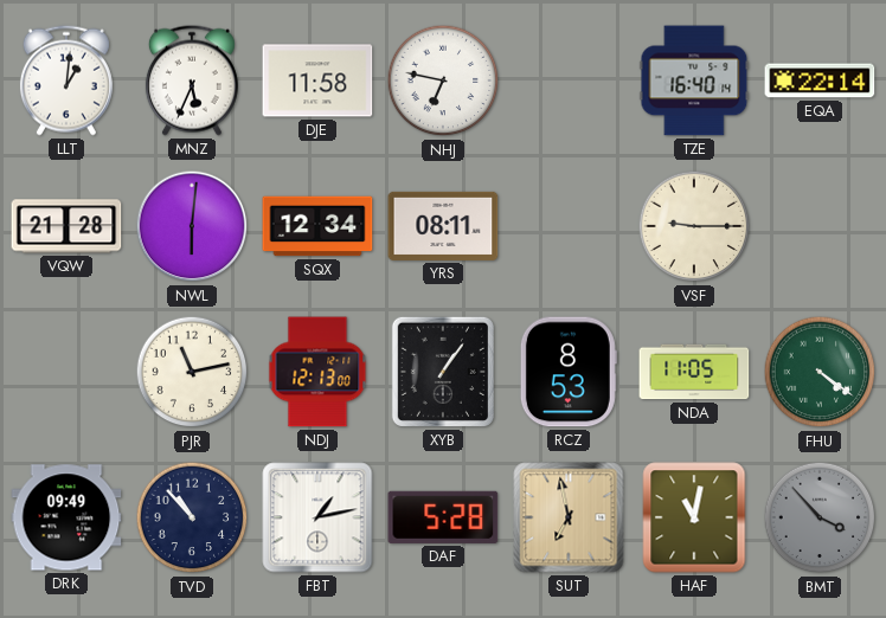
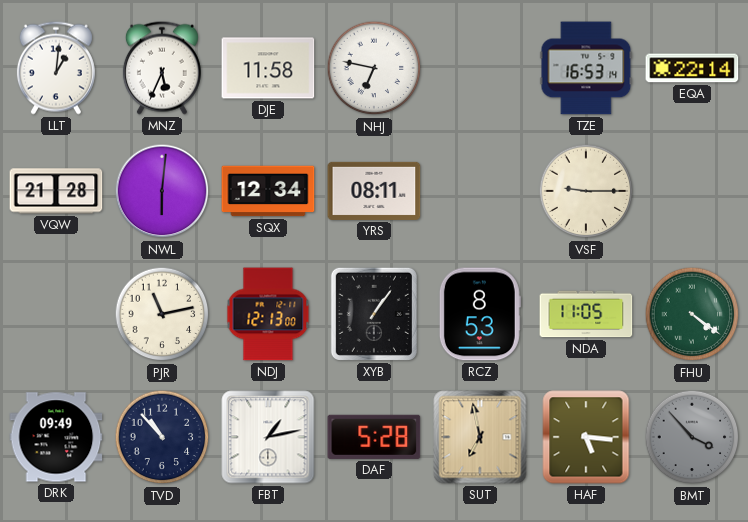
TZE: 16:40 -> 16:53 (586, 68)
HAF: 11:02 -> 5:16 (586, 437)
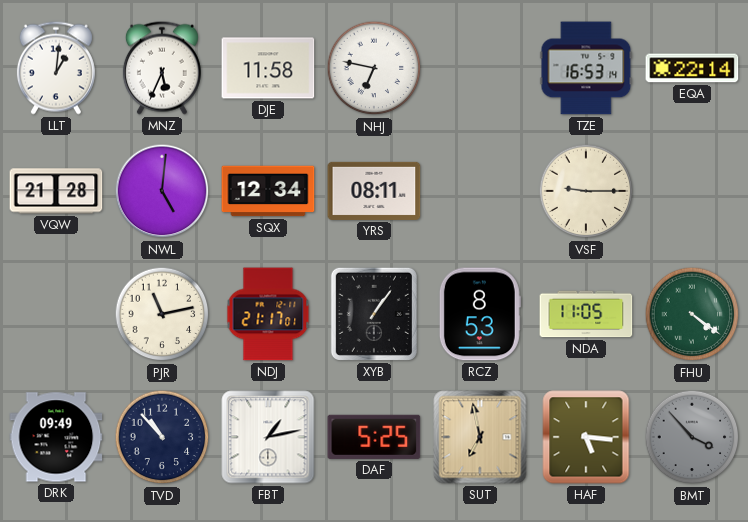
NWL: 6:01 -> 5:01 (162, 191)
NDJ: 12:13 -> 21:17 (268, 314)
DAF: 5:28 -> 5:25 (374, 437)
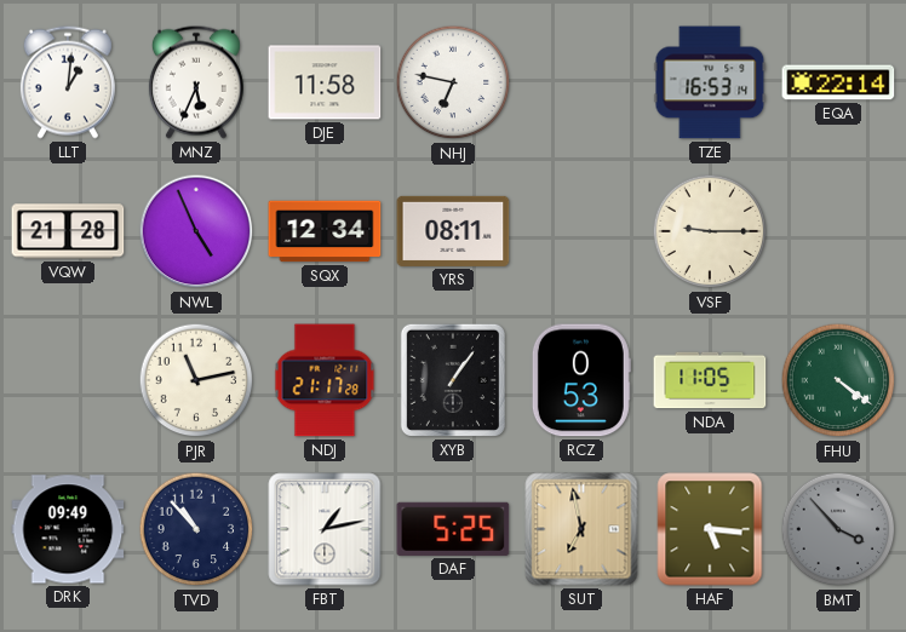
NWL: 5:01 -> 4:56 (196, 231)
NDJ: 21:17:01 -> 21:17:28 (325, 380)
RCZ: 8:53 -> 0:53 (581, 380)
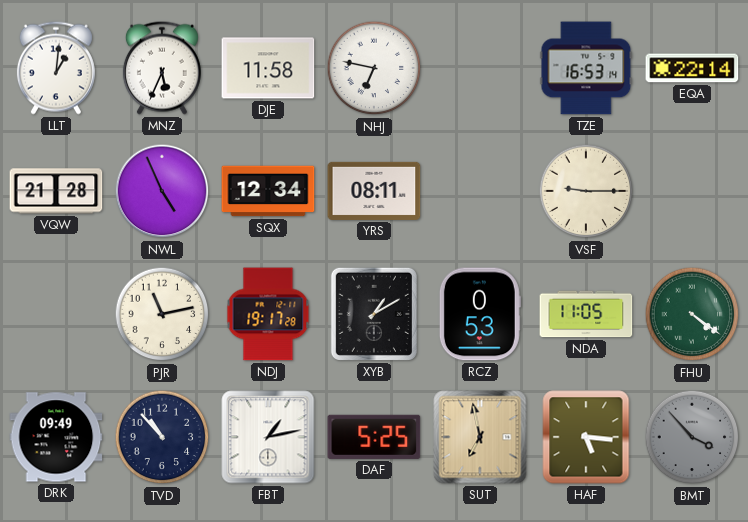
NDJ: 21:17 -> 19:17 (268, 314)
XYB: 1:06 -> 1:10 (374, 314)
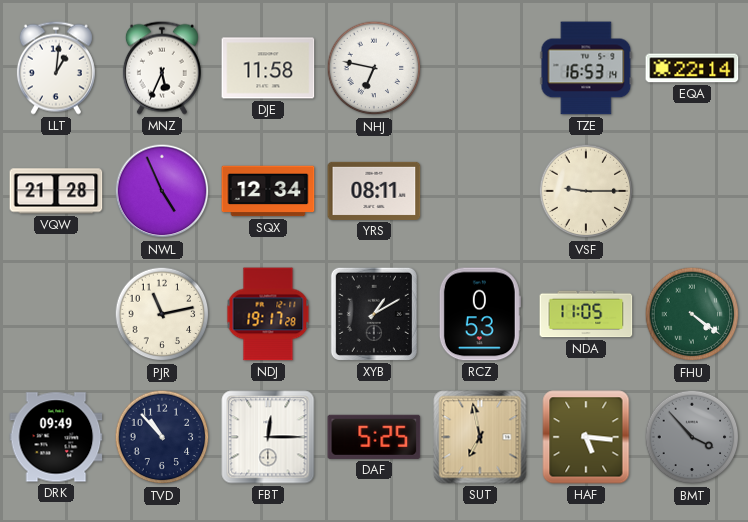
FBT: 1:13 -> 12:15 (268, 437)
